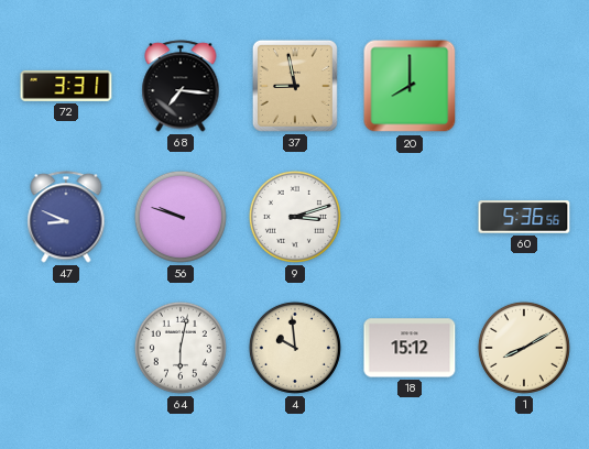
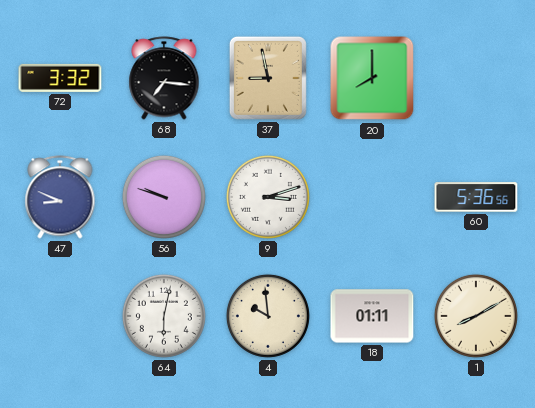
72: 3:31 -> 3:32 (60, 78)
18: 15:12 -> 01:11 (372, 316)
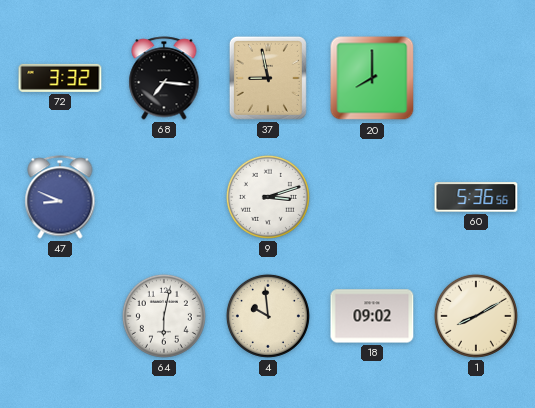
56: 9:48 -> none (164, 197)
18: 01:11 -> 09:02 (372, 316)
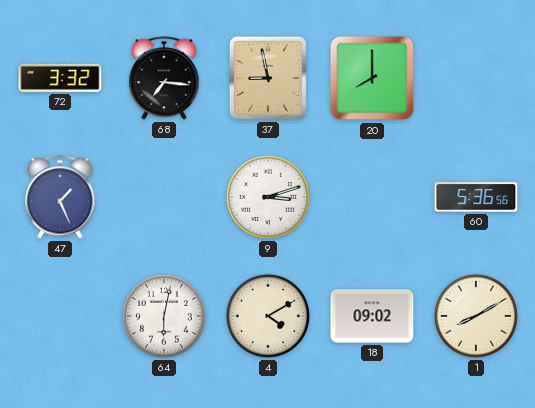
47: 8:49 -> 1:26 (60, 197)
4: 9:59 -> 4:10 (268, 316)
